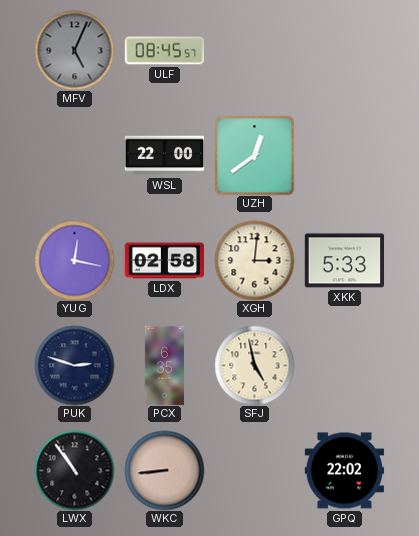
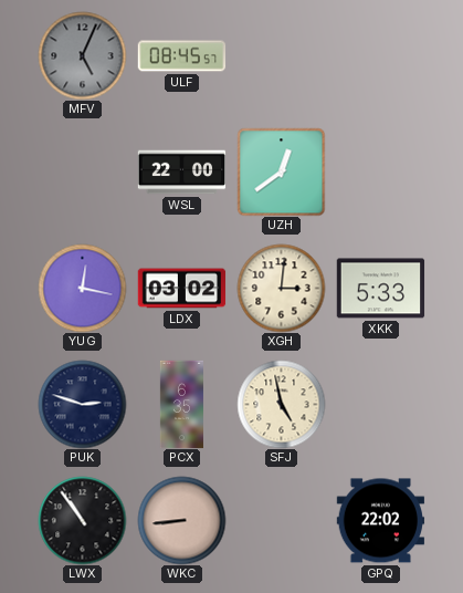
LDX: 02:58 -> 03:02 (181, 289)
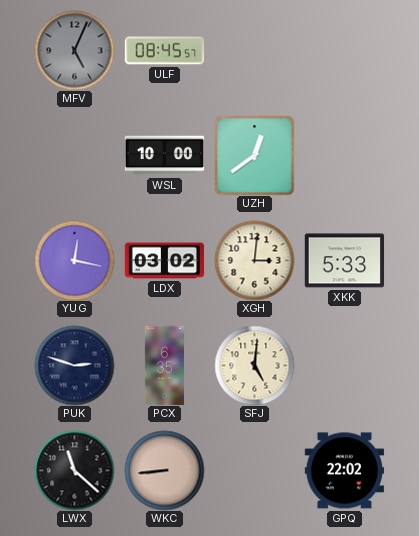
WSL: 22:00 -> 10:00 (164, 156)
SFJ: 4:58 -> 5:01 (254, 365)
LWX: 10:54 -> 11:22 (74, 470)
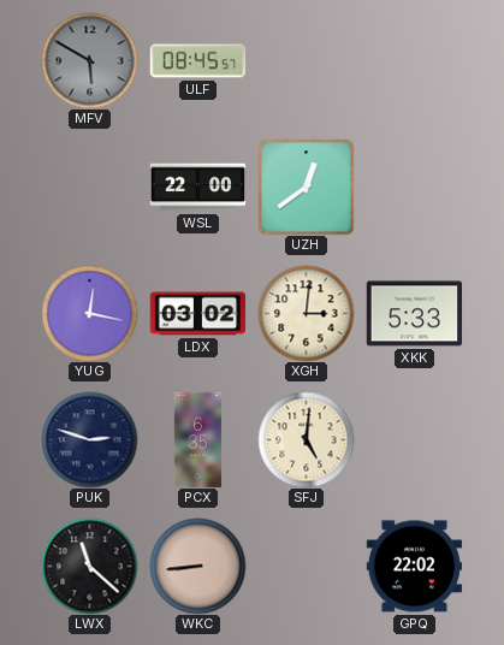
MFV: 5:04 -> 5:50 (89, 60)
WSL: 10:00 -> 22:00 (197, 188)
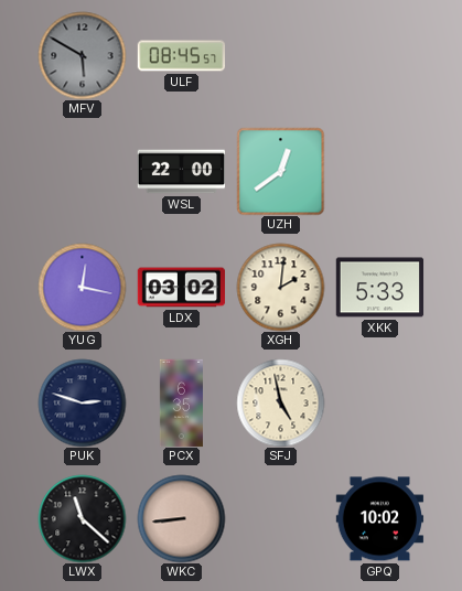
XGH: 3:01 -> 2:01 (280, 287)
SFJ: 5:01 -> 4:58 (280, 402)
GPQ: 22:02 -> 10:02 (379, 519)
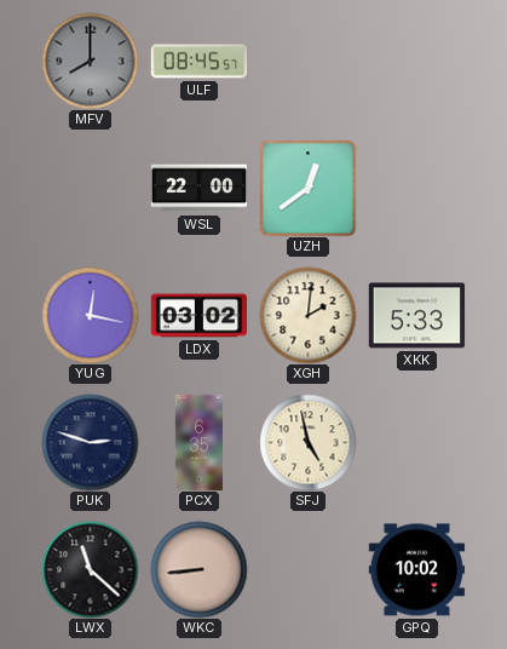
MFV: 5:50 -> 8:00 (90, 61)
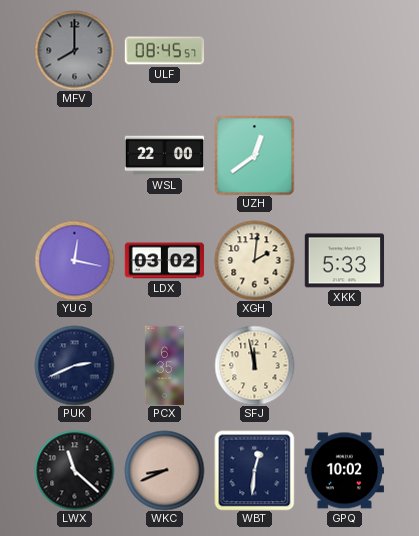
PUK: 2:48 -> 2:41 (74, 365)
SFJ: 4:58 -> 11:58 (254, 365)
WKC: 8:44 -> 8:41 (164, 470)
WBT: none -> 12:31 (254, 470)
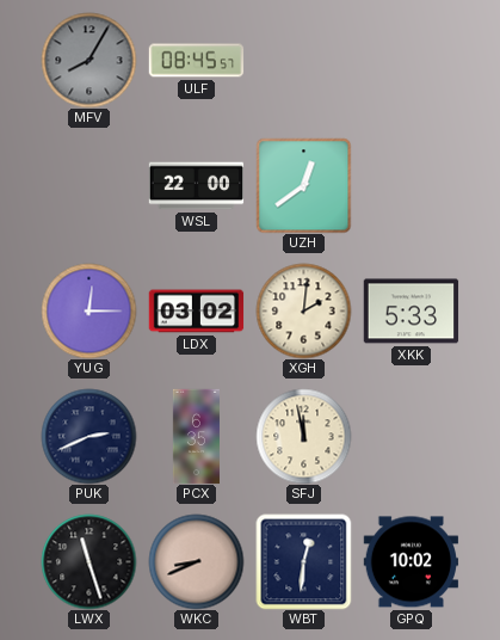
MFV: 8:00 -> 8:05 (88, 60)
YUG: 12:17 -> 12:15 (88, 310)
LWX: 11:22 -> 11:27 (88, 561)
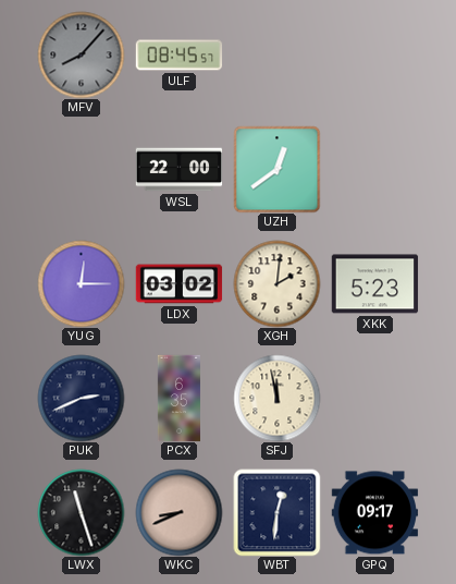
MFV: 8:05 -> 8:07 (81, 54)
XKK: 5:33 -> 5:23 (374, 284)
GPQ: 10:02 -> 09:17 (374, 513)
